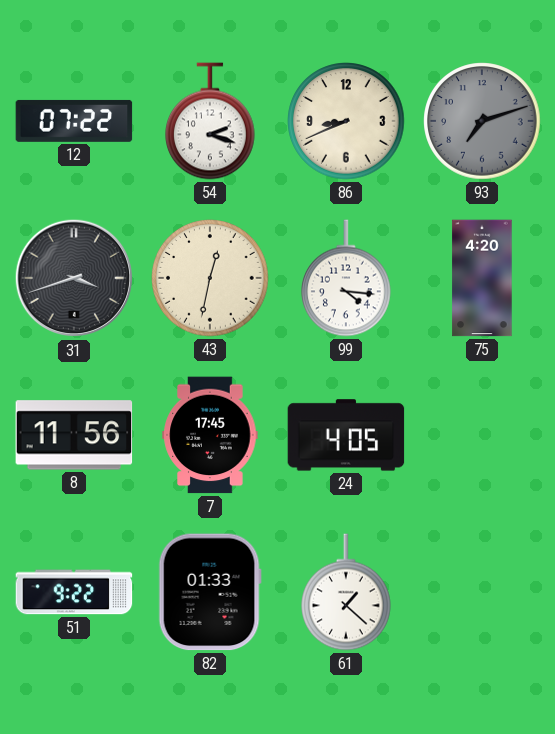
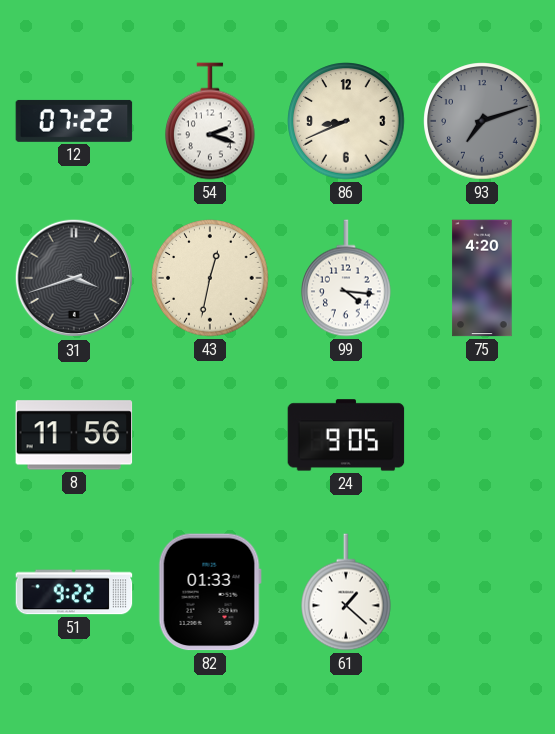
7: 17:45 -> none (210, 435)
24: 4:05 -> 9:05 (346, 435)
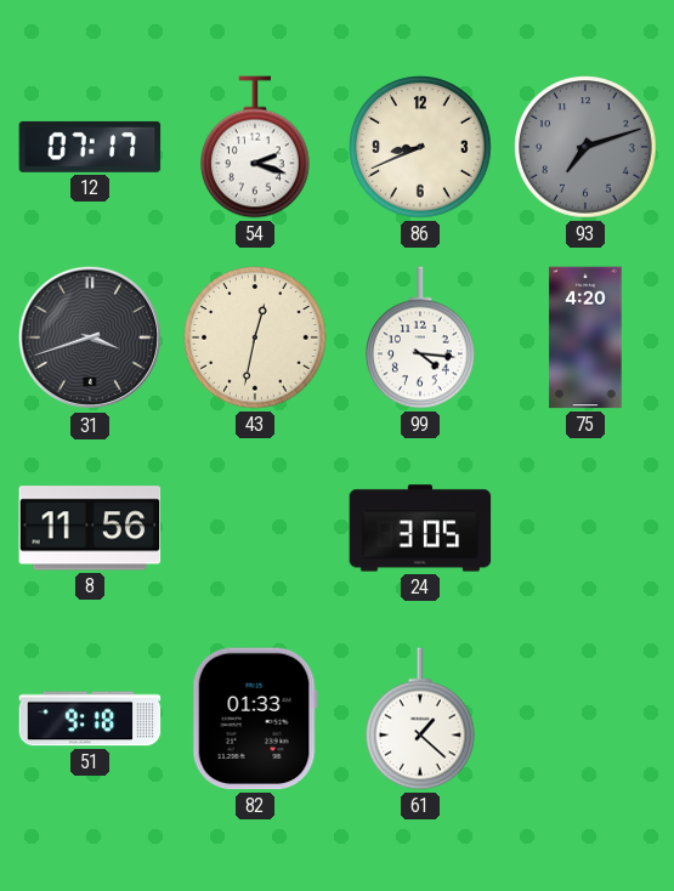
12: 07:22 -> 07:17 (90, 147)
24: 9:05 -> 3:05 (420, 528)
51: 9:22 -> 9:18 (90, 719)
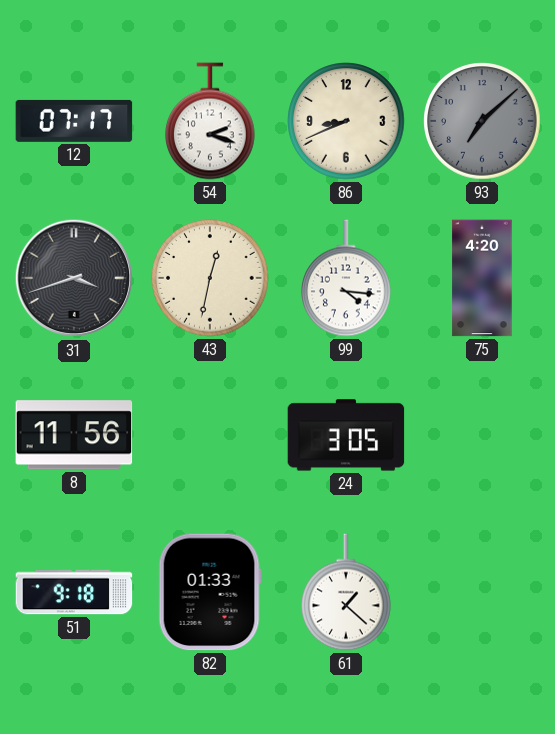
93: 7:12 -> 7:08 (482, 121)
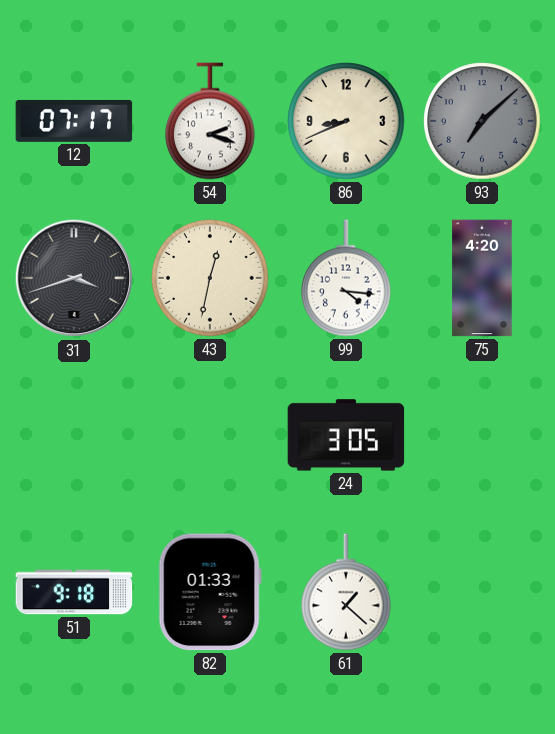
8: 11:56 -> none (74, 435)
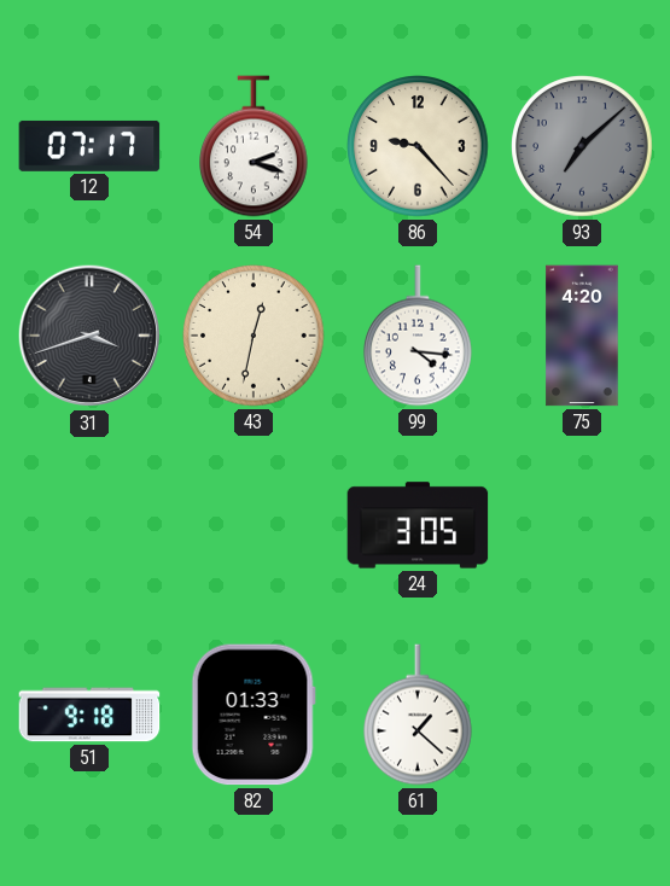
86: 8:41 -> 9:23 (418, 146)
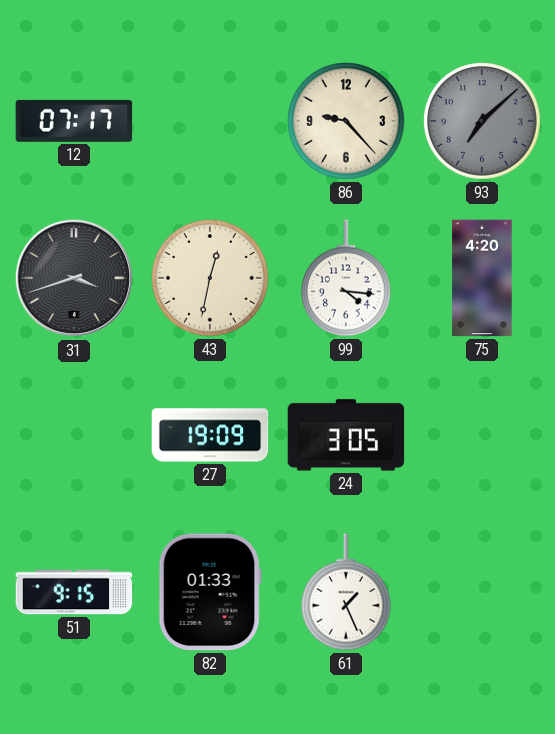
54: 2:18 -> none (255, 146)
27: none -> 19:09 (210, 435)
51: 9:18 -> 9:15 (74, 592)
61: 1:22 -> 1:26 (347, 592)
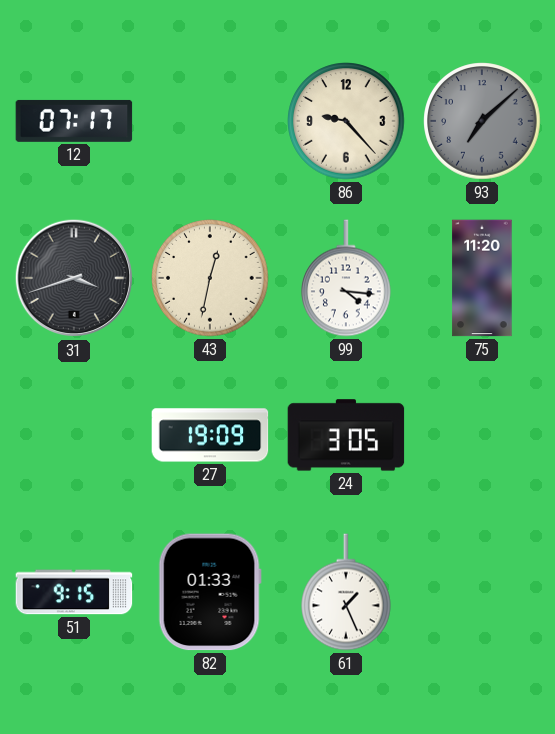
75: 4:20 -> 11:20 (482, 278)
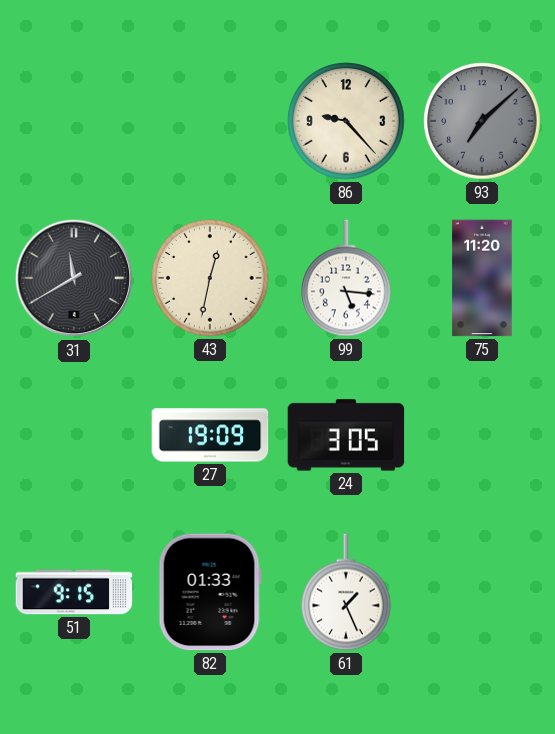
12: 07:17 -> none (74, 121)
31: 3:42 -> 11:40 (74, 278)
99: 4:16 -> 5:16 (347, 278)
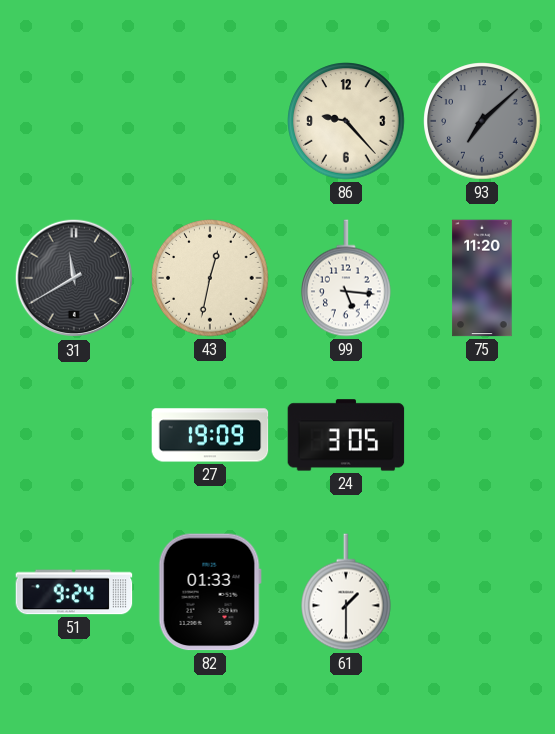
51: 9:15 -> 9:24 (74, 592)
61: 1:26 -> 1:30 (347, 592)
